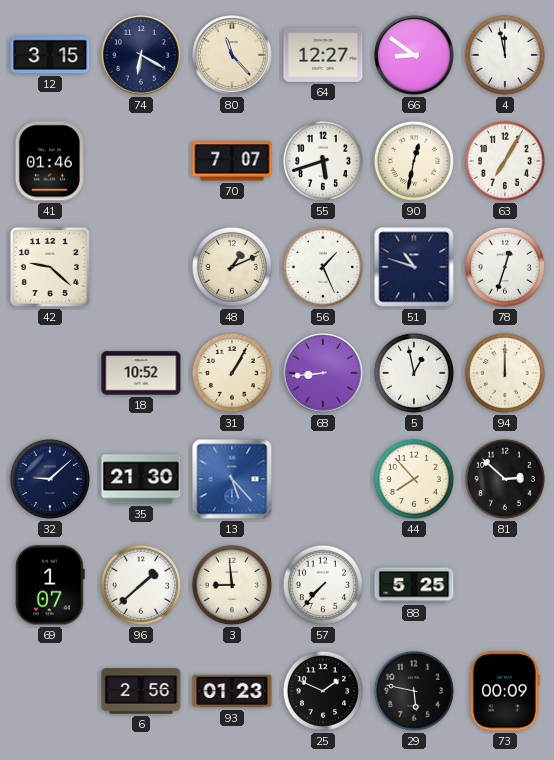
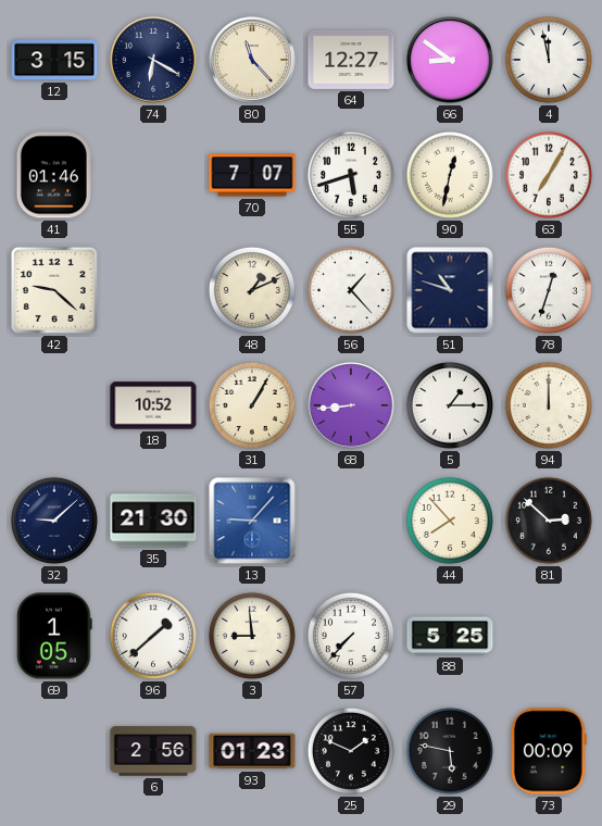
56: 1:26 -> 1:23 (351, 290)
5: 12:58 -> 1:15 (450, 405)
13: 5:23 -> 9:07 (252, 521)
69: 1:07 -> 1:05 (54, 636)
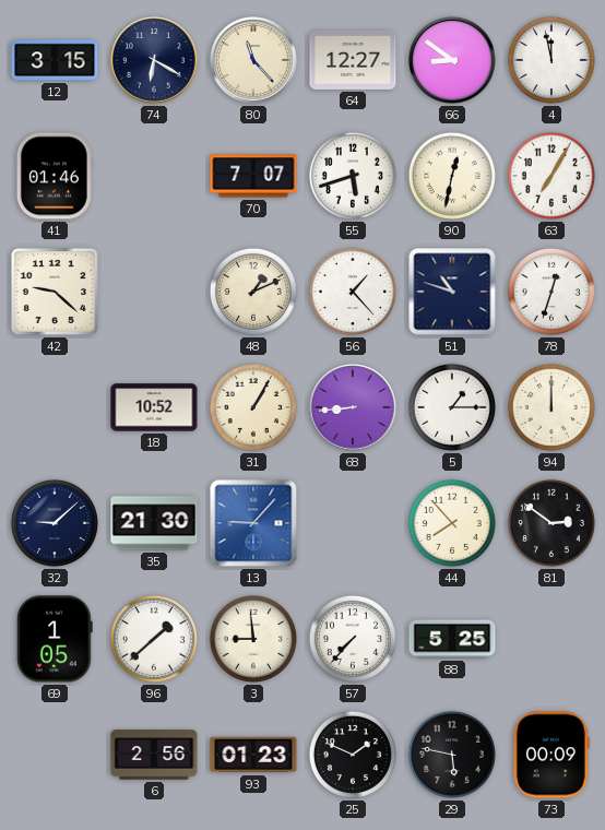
81: 2:52 -> 2:51 (551, 523)
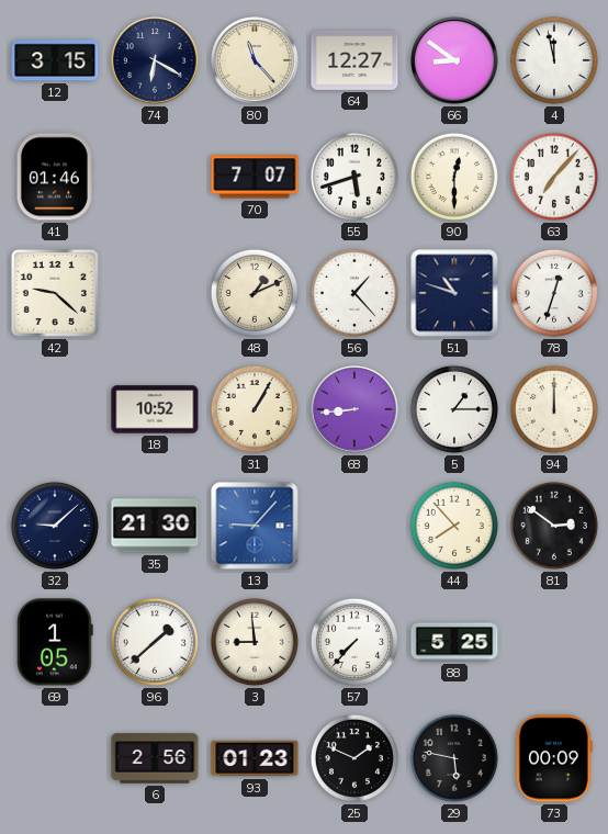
90: 12:32 -> 12:30 (454, 177)
63: 7:05 -> 7:07 (554, 177)
